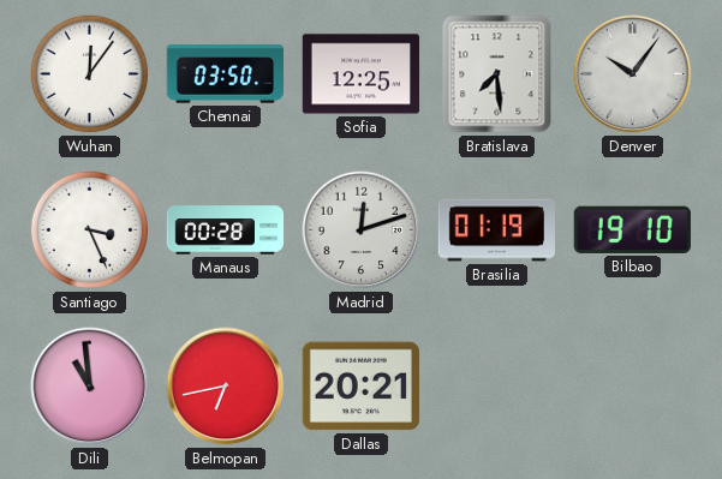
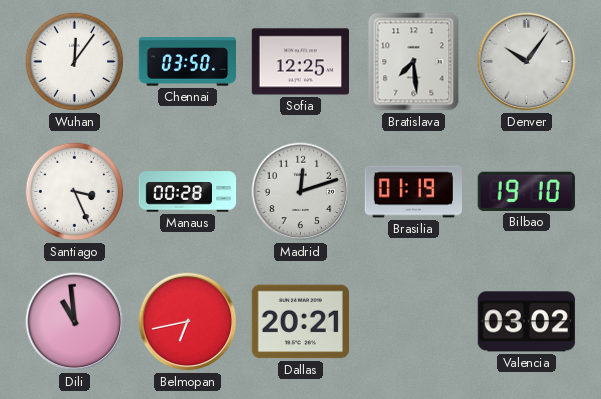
Valencia: none -> 03:02 (526, 322)
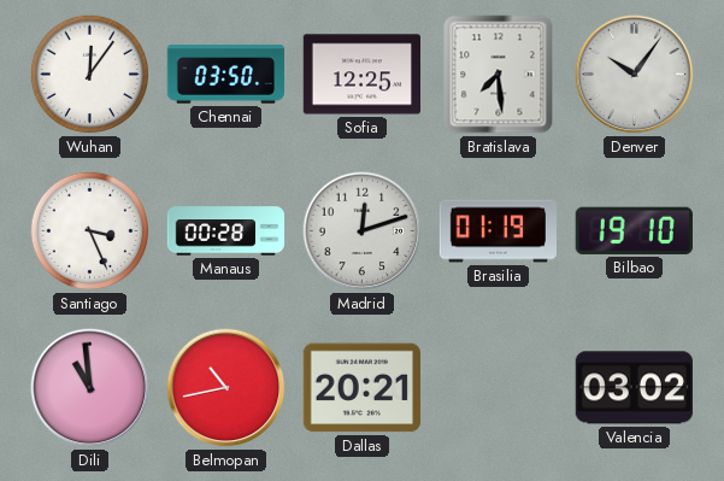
Belmopan: 6:43 -> 10:43 (226, 388)
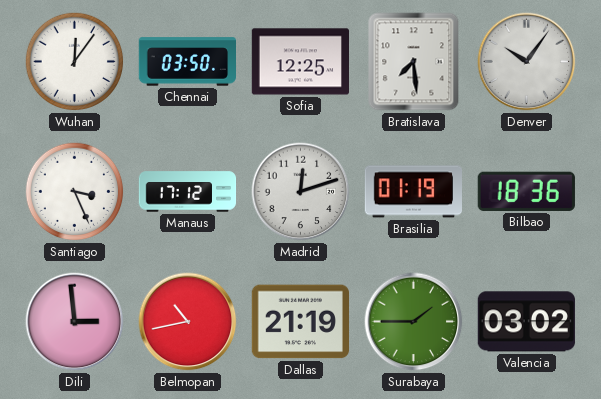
Manaus: 00:28 -> 17:12 (188, 192)
Bilbao: 19:10 -> 18:36 (526, 191)
Dili: 10:59 -> 2:59 (75, 322)
Dallas: 20:21 -> 21:19 (300, 322)
Surabaya: none -> 1:45 (414, 322)
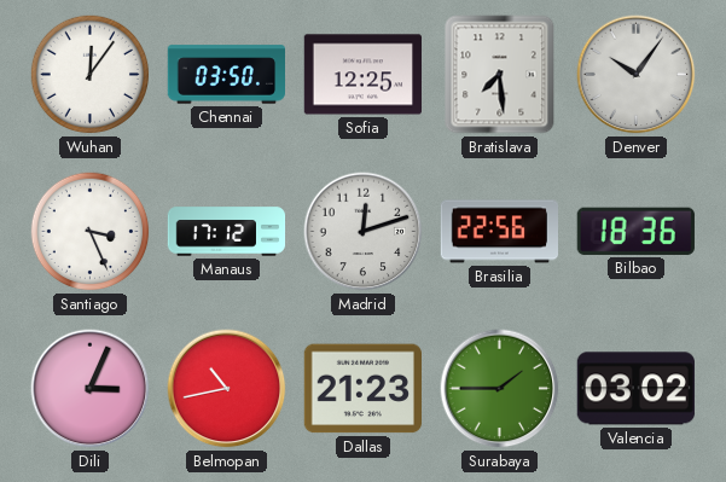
Brasilia: 01:19 -> 22:56 (499, 232)
Dili: 2:59 -> 3:04 (91, 389)
Dallas: 21:19 -> 21:23 (362, 389)
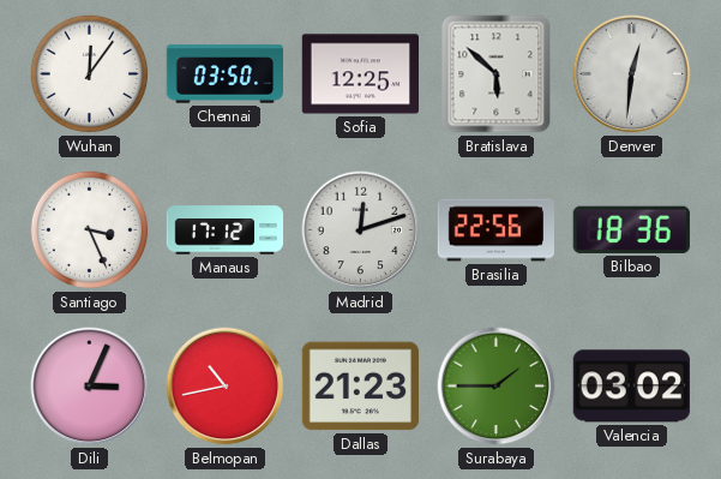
Bratislava: 7:29 -> 5:52 (497, 74)
Denver: 10:06 -> 12:31 (632, 74)
